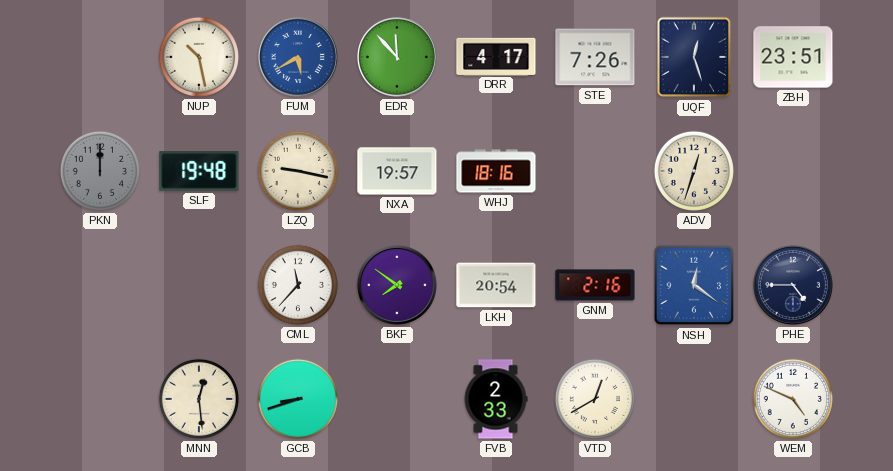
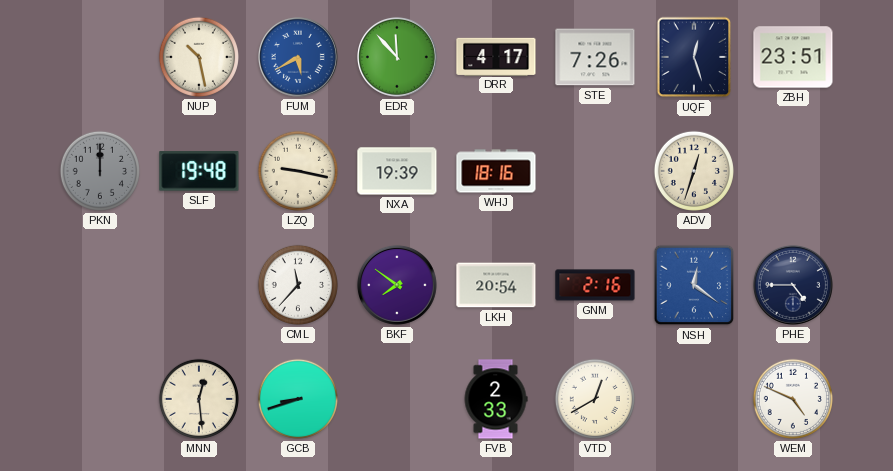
NXA: 19:57 -> 19:39 (397, 171)
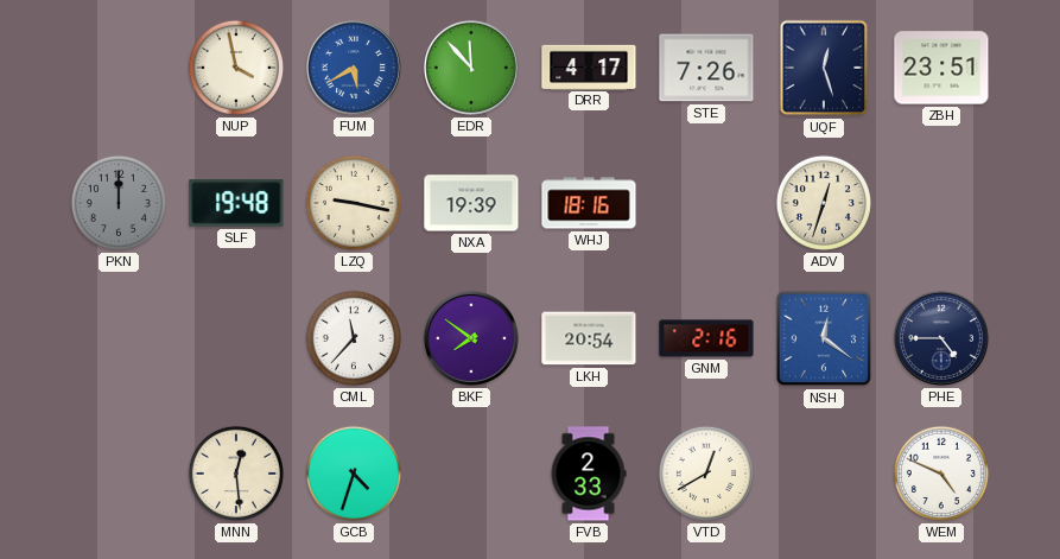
NUP: 10:28 -> 3:58 (236, 68)
GCB: 8:42 -> 4:33 (354, 474)
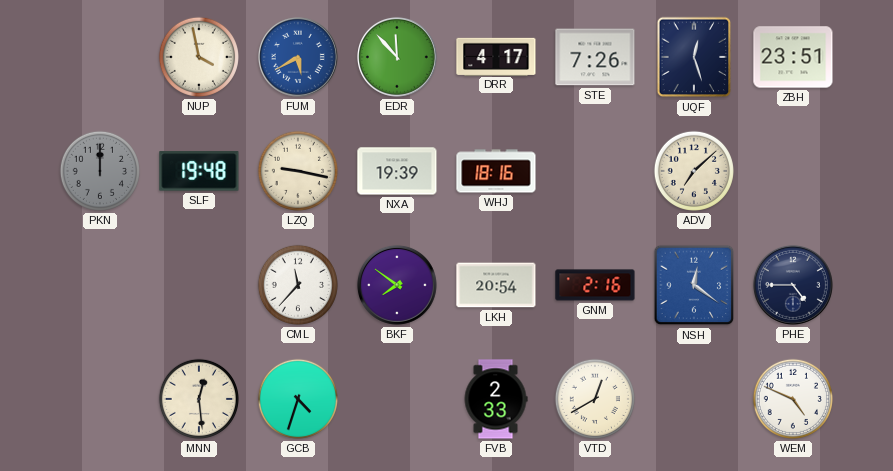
ADV: 12:33 -> 7:08 (694, 171)
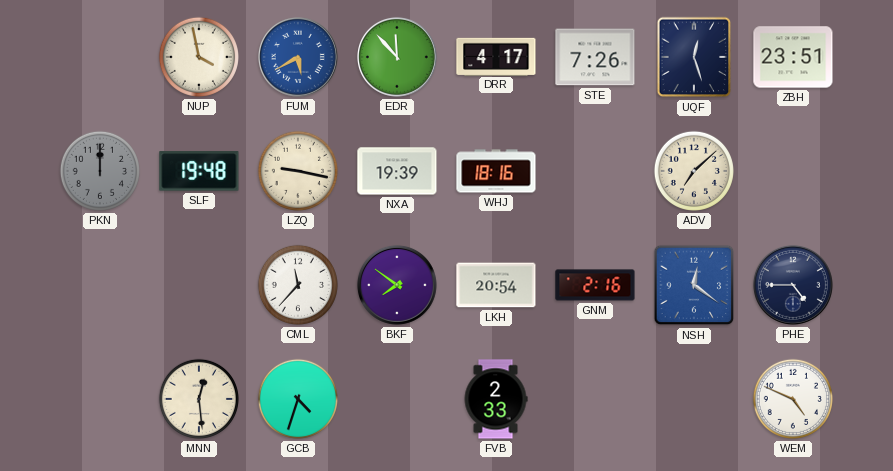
VTD: 12:40 -> none (595, 399)
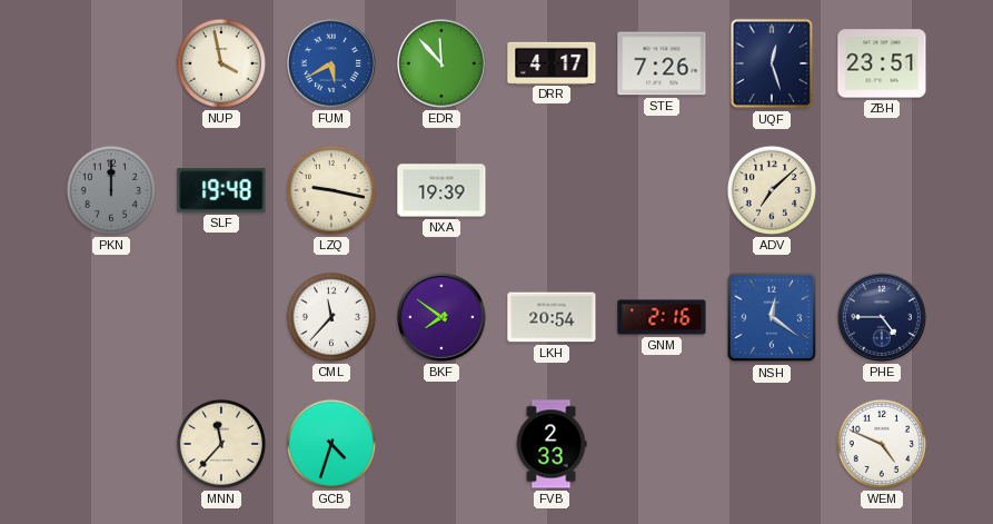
WHJ: 18:16 -> none (496, 171)
MNN: 12:29 -> 11:37 (221, 444)
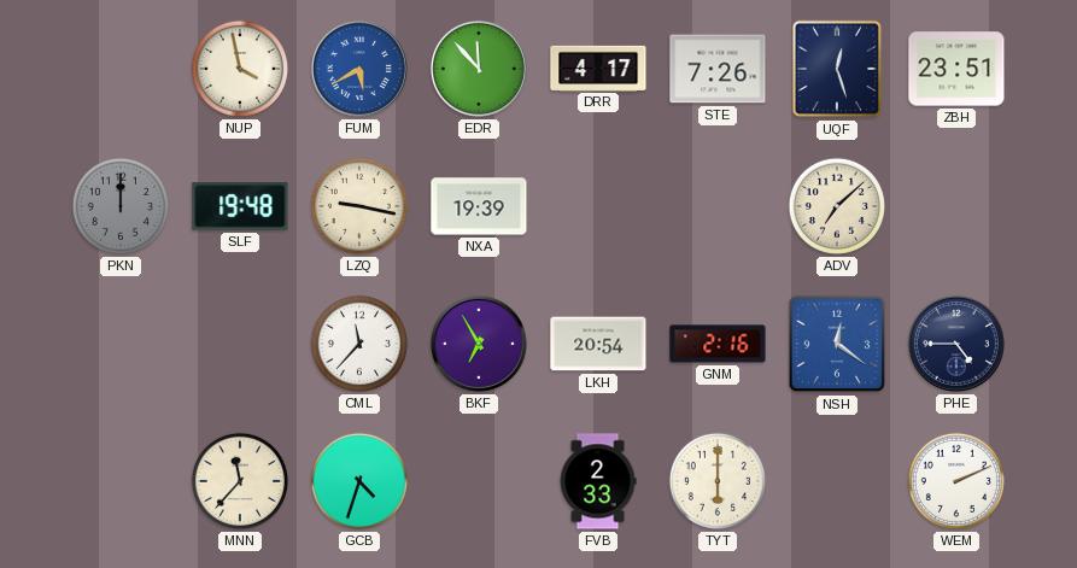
BKF: 7:51 -> 6:55 (479, 344)
TYT: none -> 6:00 (718, 481)
WEM: 4:49 -> 2:11 (956, 481)
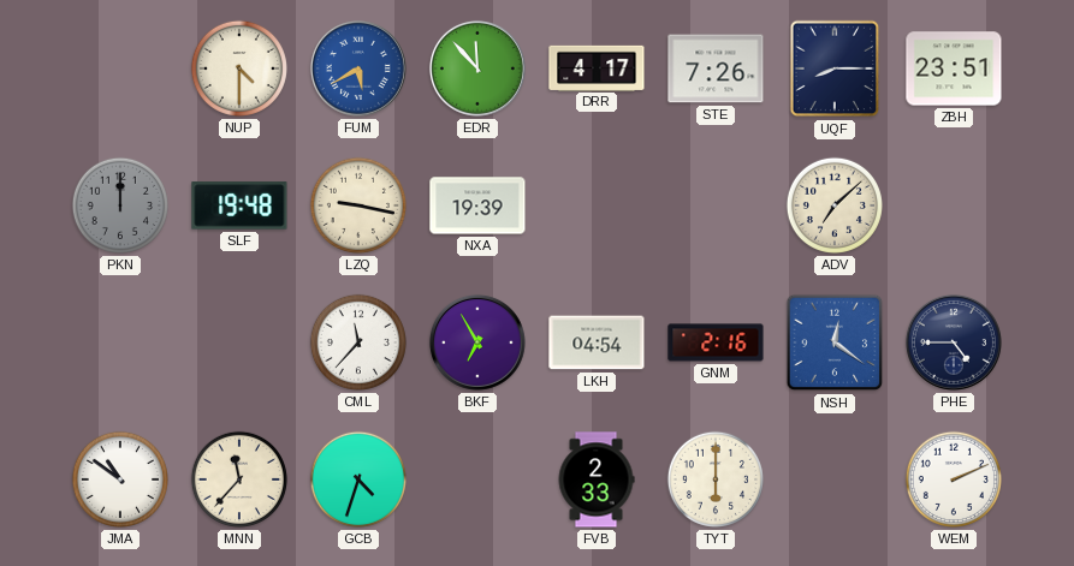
NUP: 3:58 -> 4:30 (239, 68)
UQF: 12:27 -> 8:15 (835, 68)
LKH: 20:54 -> 04:54 (597, 342)
JMA: none -> 10:51 (120, 479)
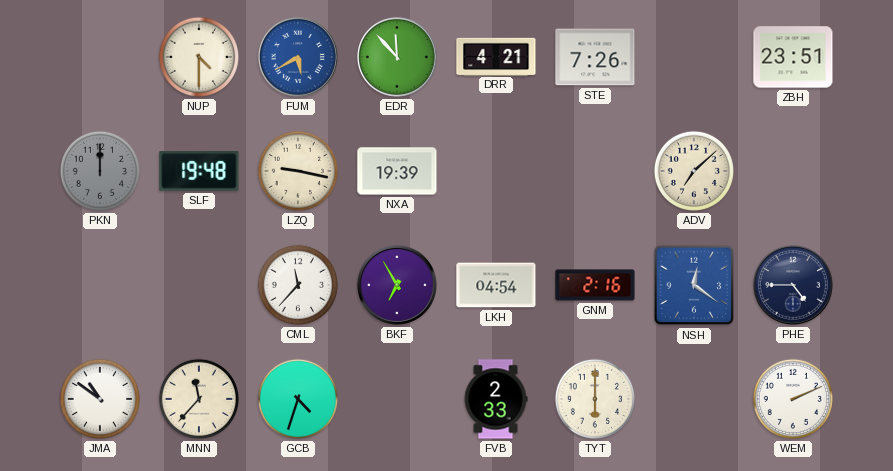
DRR: 4:17 -> 4:21 (496, 56)
UQF: 8:15 -> none (835, 68)
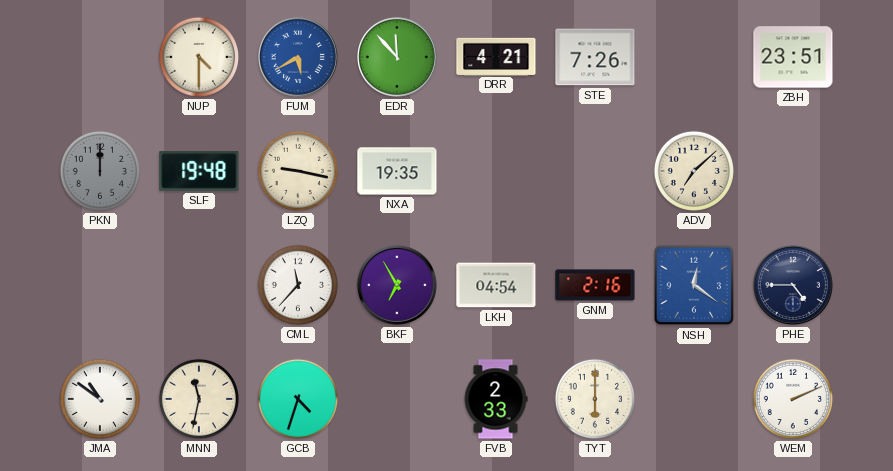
NXA: 19:39 -> 19:35 (397, 171)
MNN: 11:37 -> 11:32 (199, 399)
